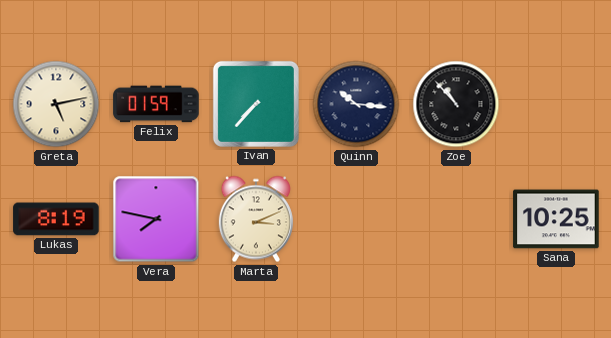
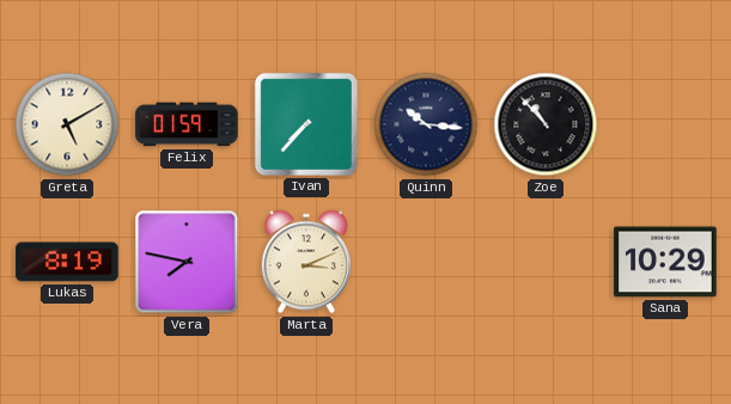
Greta: 5:13 -> 5:10 (67, 124)
Sana: 10:25 -> 10:29 (665, 262)
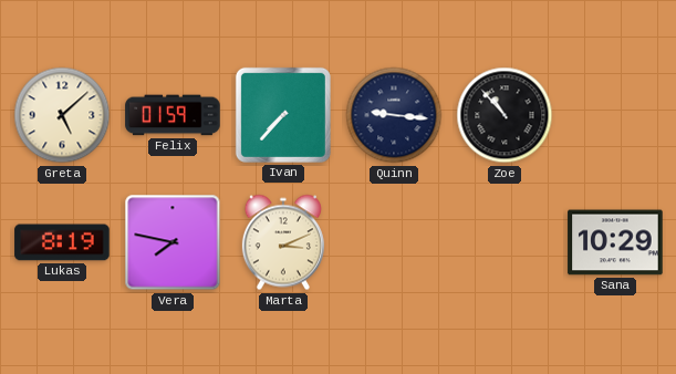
Greta: 5:10 -> 5:08 (62, 115)
Quinn: 10:16 -> 9:16 (394, 115)
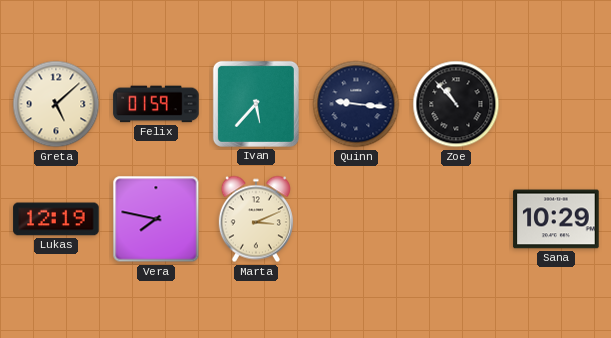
Ivan: 7:37 -> 5:37 (256, 104)
Lukas: 8:19 -> 12:19 (56, 219)
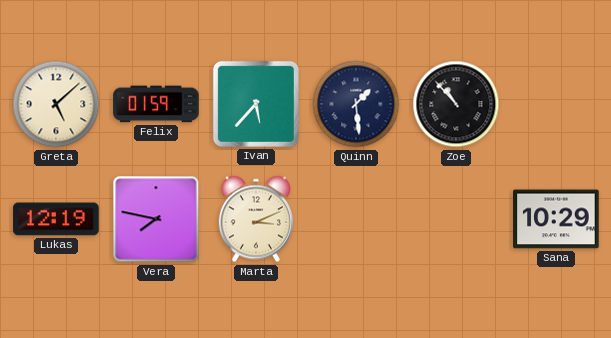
Quinn: 9:16 -> 1:29 (356, 104)
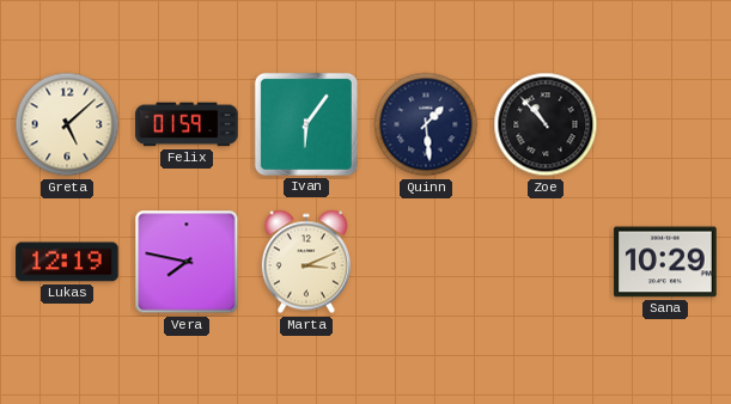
Ivan: 5:37 -> 6:06 (306, 124)
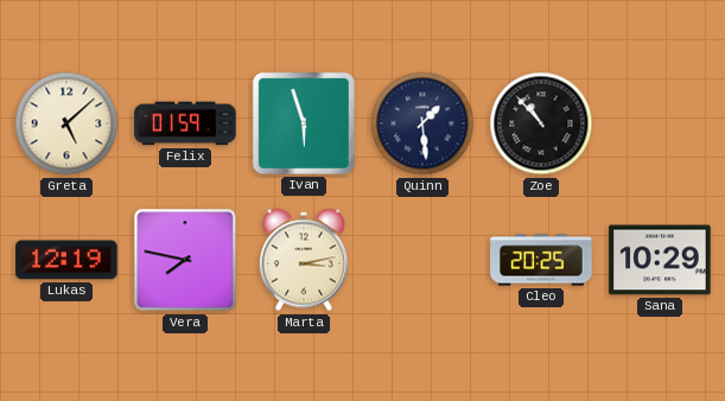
Ivan: 6:06 -> 5:57 (304, 123)
Marta: 3:11 -> 3:13 (304, 260)
Cleo: none -> 20:25 (541, 260)
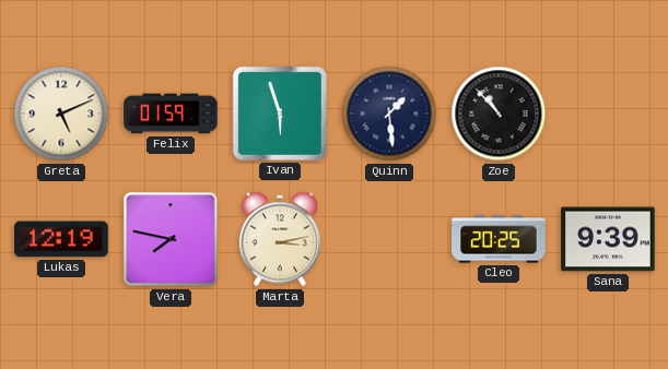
Greta: 5:08 -> 5:11 (61, 114)
Sana: 10:29 -> 9:39 (608, 239)
